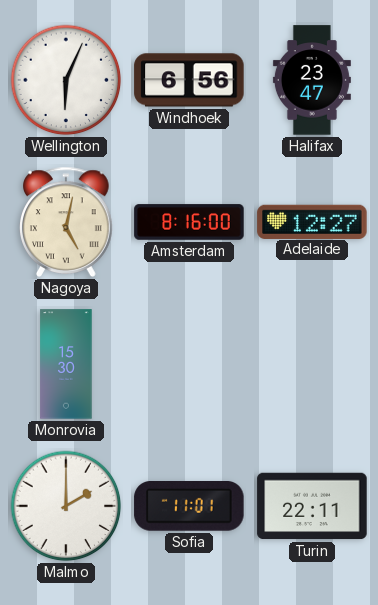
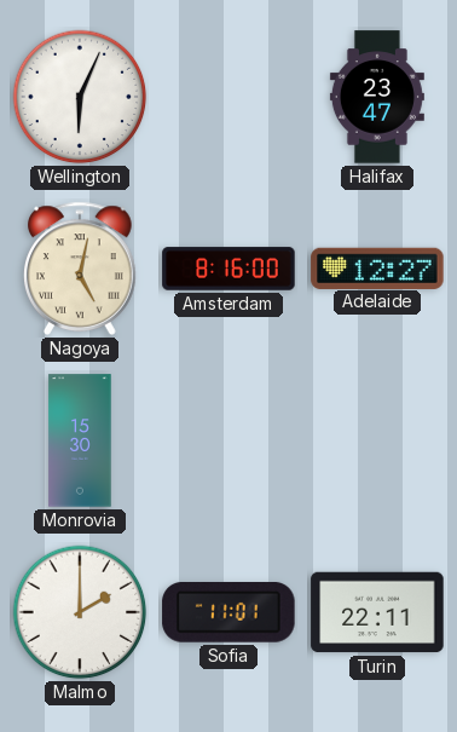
Windhoek: 6:56 -> none (189, 80)
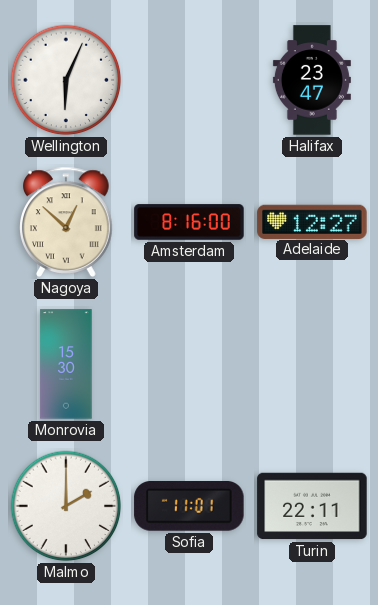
Nagoya: 5:02 -> 12:52 (67, 222)
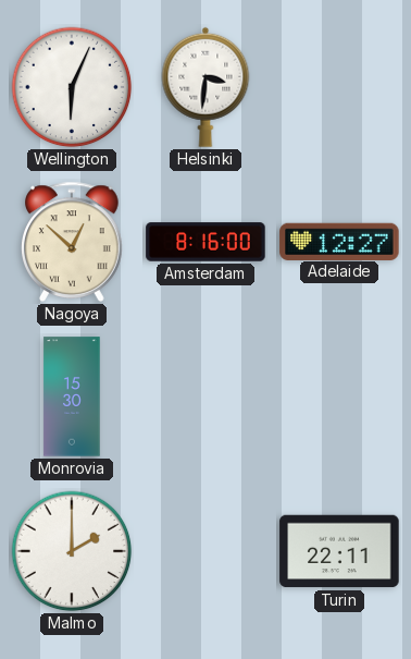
Helsinki: none -> 3:31 (205, 87)
Halifax: 23:47 -> none (312, 80)
Sofia: 11:01 -> none (189, 507)
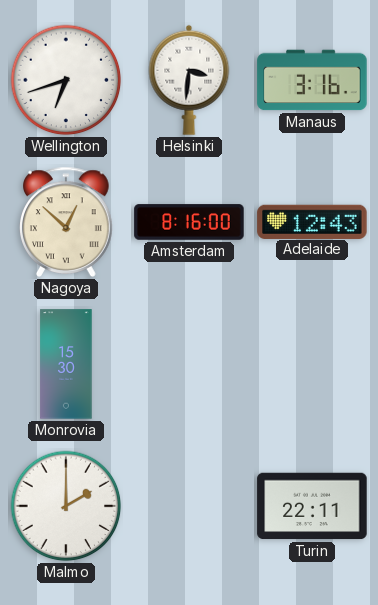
Wellington: 6:04 -> 6:42 (66, 80)
Manaus: none -> 3:16 (312, 80)
Adelaide: 12:27 -> 12:43 (312, 221)
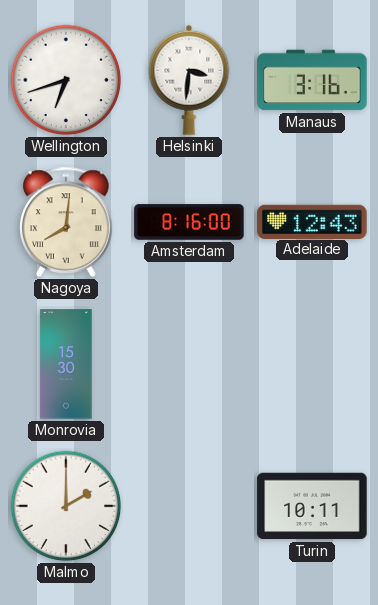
Nagoya: 12:52 -> 8:01 (67, 222)
Turin: 22:11 -> 10:11 (312, 506)
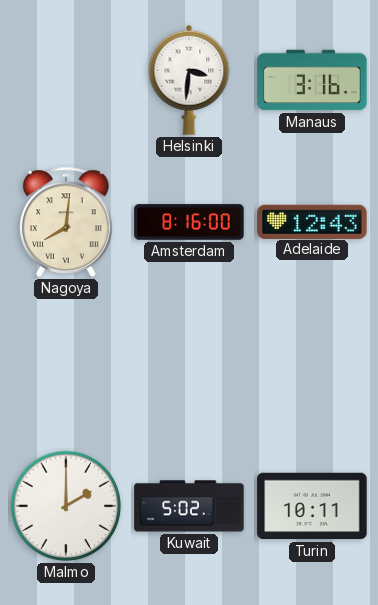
Wellington: 6:42 -> none (66, 80)
Monrovia: 15:30 -> none (66, 364)
Kuwait: none -> 5:02 (189, 506)
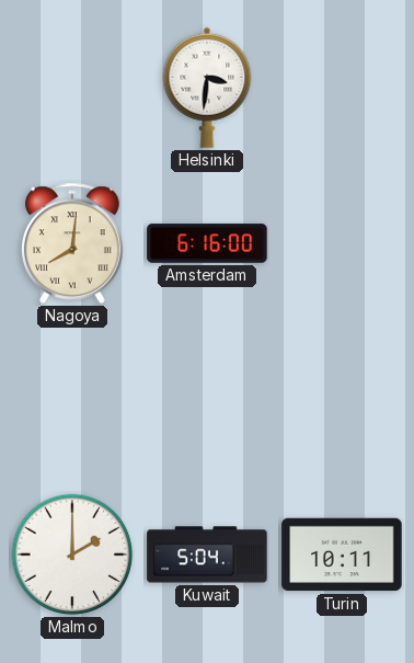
Manaus: 3:16 -> none (312, 80)
Amsterdam: 8:16 -> 6:16 (207, 243)
Adelaide: 12:43 -> none (312, 221)
Kuwait: 5:02 -> 5:04 (207, 555)
